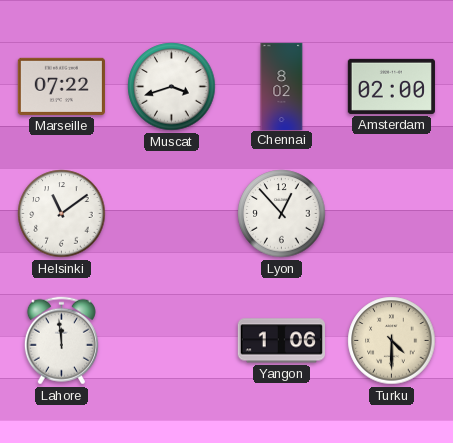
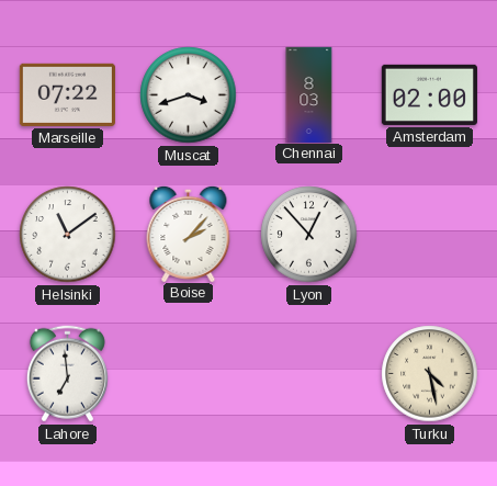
Chennai: 8:02 -> 8:03 (309, 94)
Boise: none -> 2:07 (189, 233)
Lahore: 11:59 -> 6:59 (67, 374)
Yangon: 1:06 -> none (281, 341)
Turku: 4:30 -> 4:28 (430, 374)
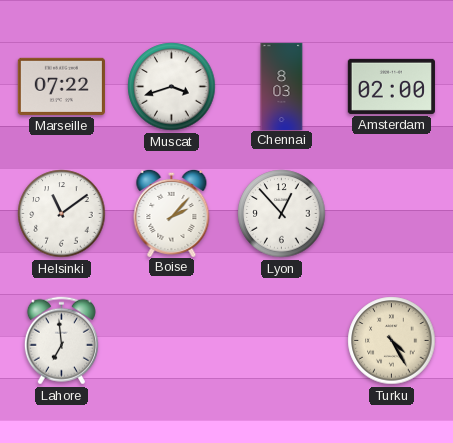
Turku: 4:28 -> 4:25 (392, 341)
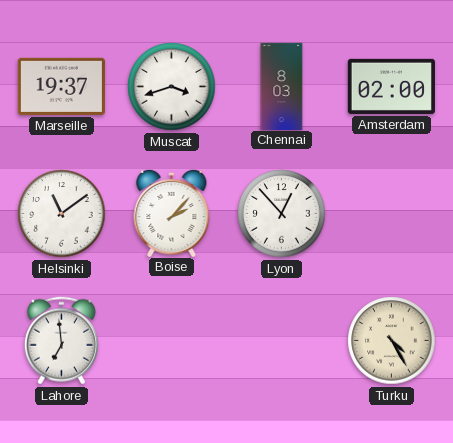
Marseille: 07:22 -> 19:37 (61, 86)
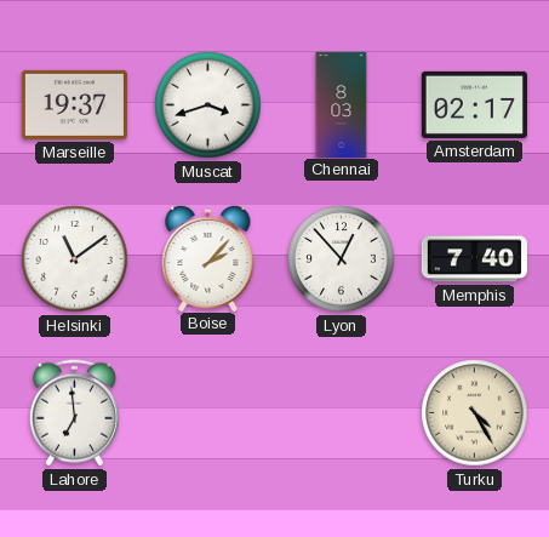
Amsterdam: 02:00 -> 02:17 (474, 104)
Memphis: none -> 7:40 (474, 259)
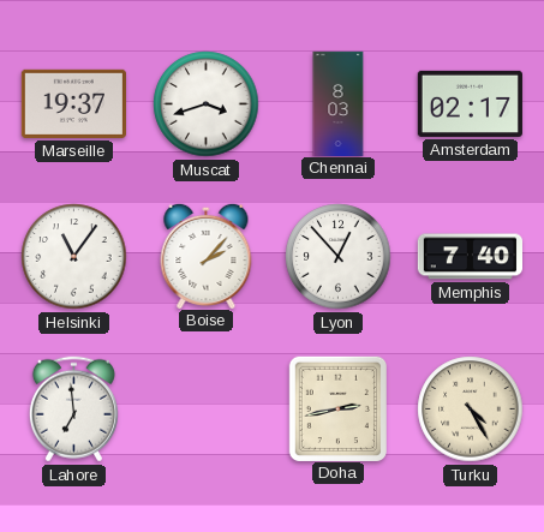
Helsinki: 11:09 -> 11:06 (74, 257)
Doha: none -> 2:43 (337, 408)
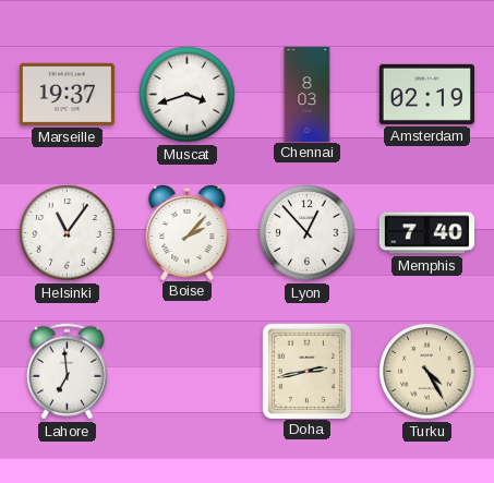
Amsterdam: 02:17 -> 02:19 (426, 94)
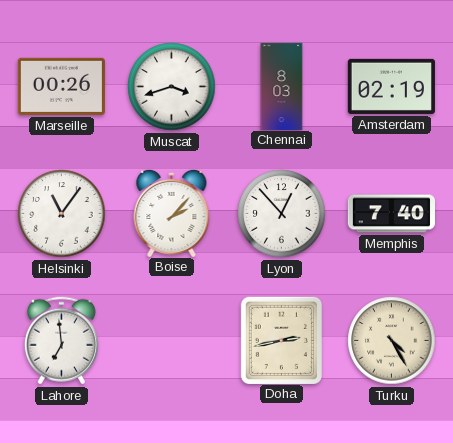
Marseille: 19:37 -> 00:26 (61, 86)
